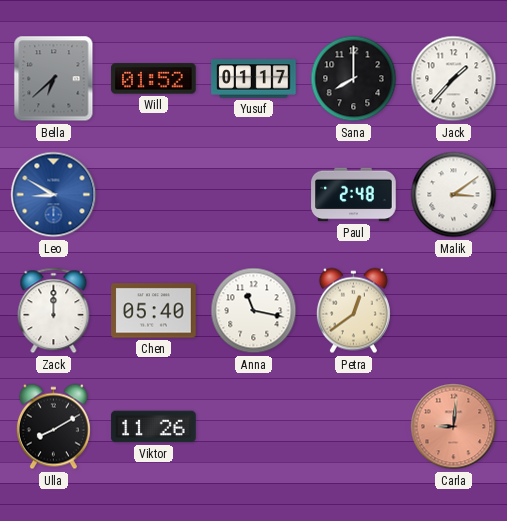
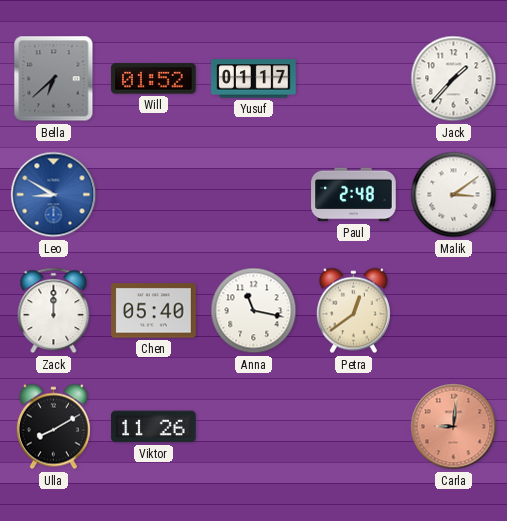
Sana: 8:00 -> none (354, 79)
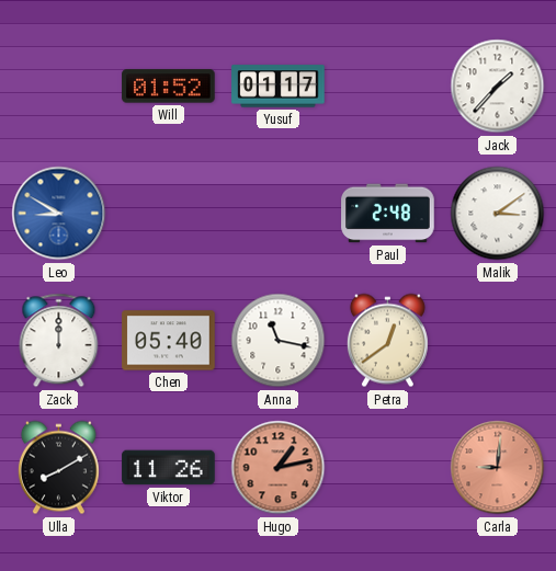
Bella: 6:38 -> none (54, 79)
Hugo: none -> 1:13 (279, 468)
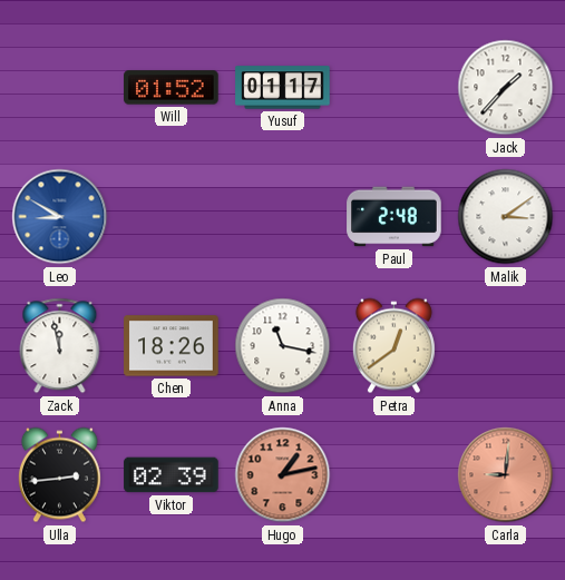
Zack: 12:00 -> 11:58 (60, 346)
Chen: 05:40 -> 18:26 (172, 346)
Ulla: 8:10 -> 2:44 (59, 475)
Viktor: 11:26 -> 02:39 (172, 475)
